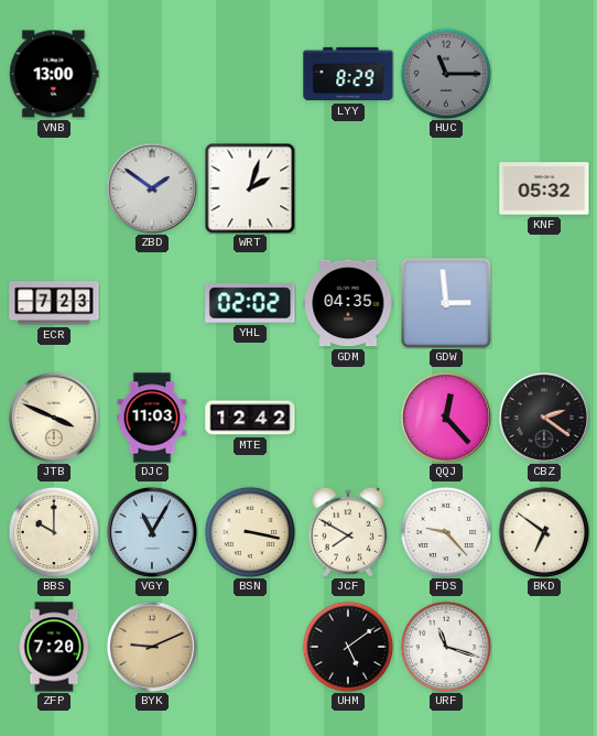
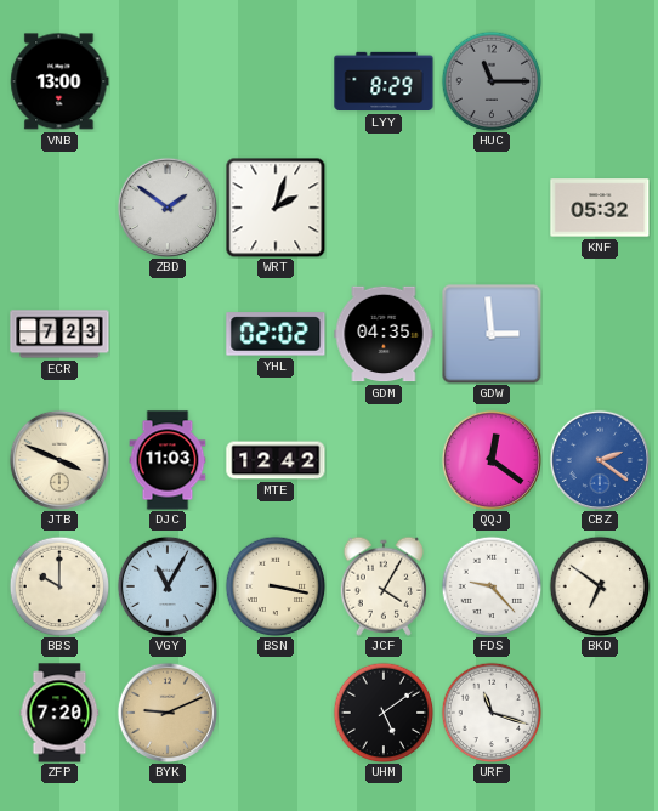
QQJ: 12:23 -> 12:21 (492, 460)
CBZ dial: black -> blue (600, 460)
JCF: 7:50 -> 4:05 (384, 586)
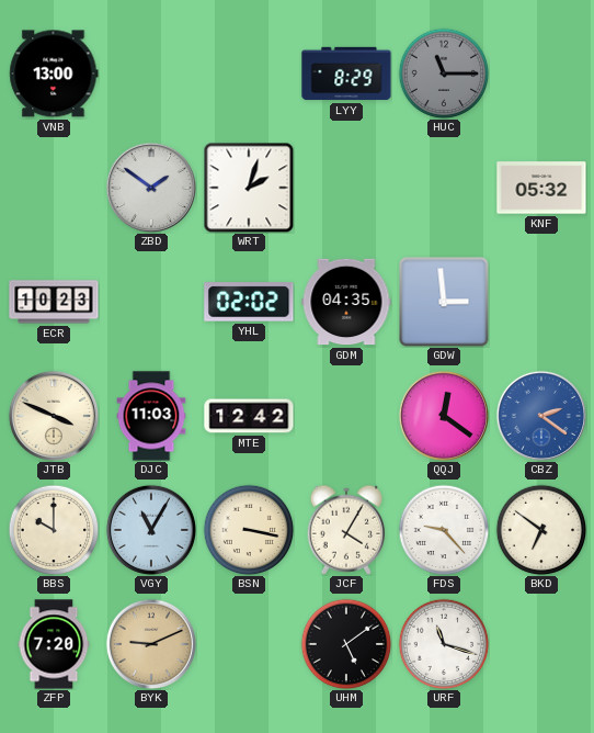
ECR: 7:23 -> 10:23 (54, 302)
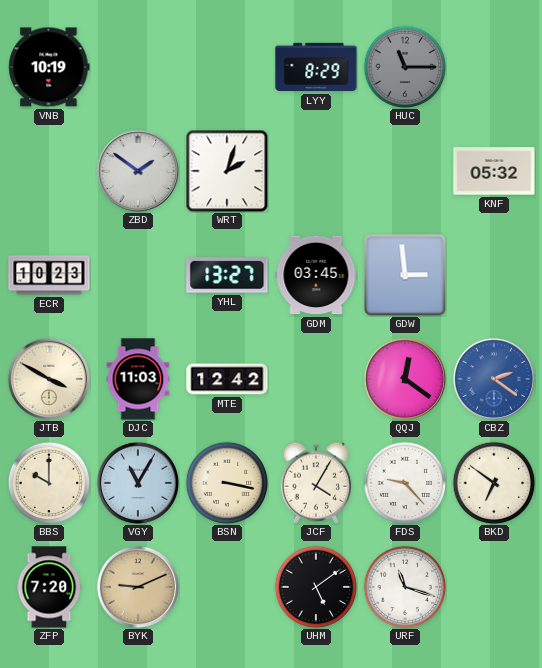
VNB: 13:00 -> 10:19 (49, 67)
YHL: 02:02 -> 13:27 (227, 275)
GDM: 04:35 -> 03:45 (316, 275)
JTB: 3:49 -> 3:50 (49, 379)
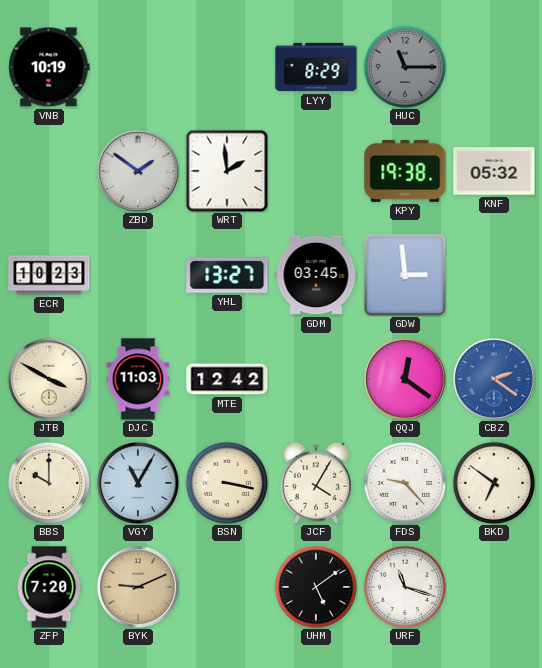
WRT: 2:03 -> 1:59 (227, 171)
KPY: none -> 19:38 (405, 171)
